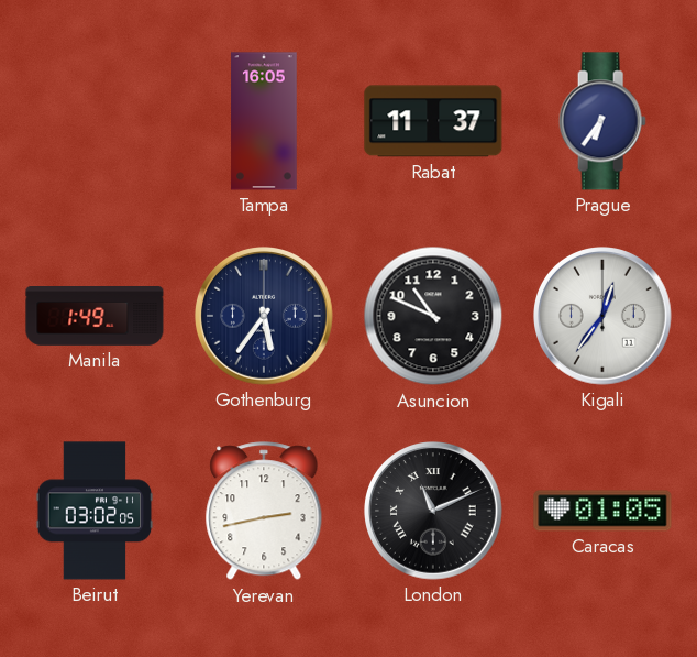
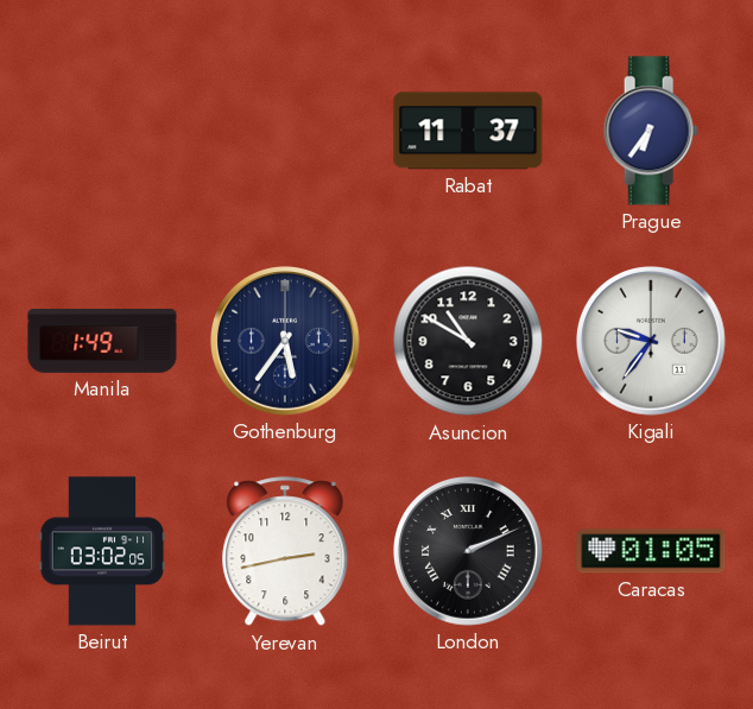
Tampa: 16:05 -> none (264, 121)
Asuncion: 10:49 -> 10:50 (468, 341)
Kigali: 12:36 -> 9:36 (652, 342)
London: 11:11 -> 2:11 (469, 552)
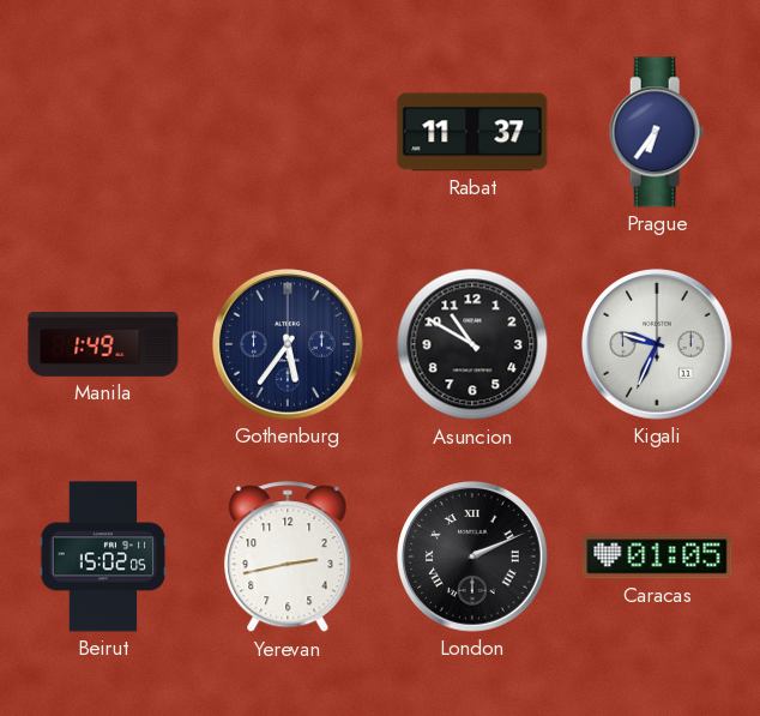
Kigali: 9:36 -> 9:34 (658, 345)
Beirut: 03:02 -> 15:02 (103, 556)
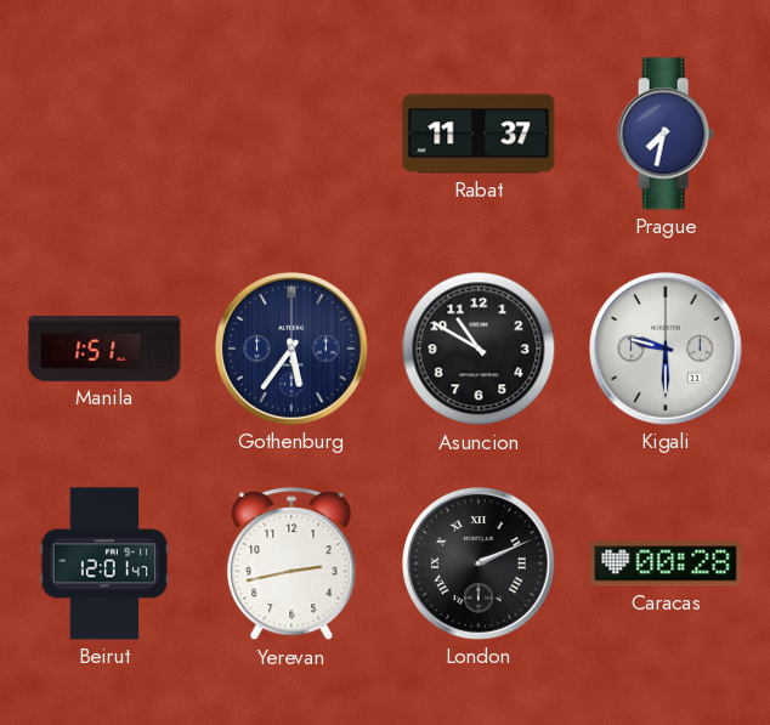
Prague: 6:36 -> 7:32 (666, 134)
Manila: 1:49 -> 1:51 (104, 350)
Kigali: 9:34 -> 9:30 (667, 350)
Beirut: 15:02 -> 12:01 (104, 563)
Caracas: 01:05 -> 00:28 (666, 563)
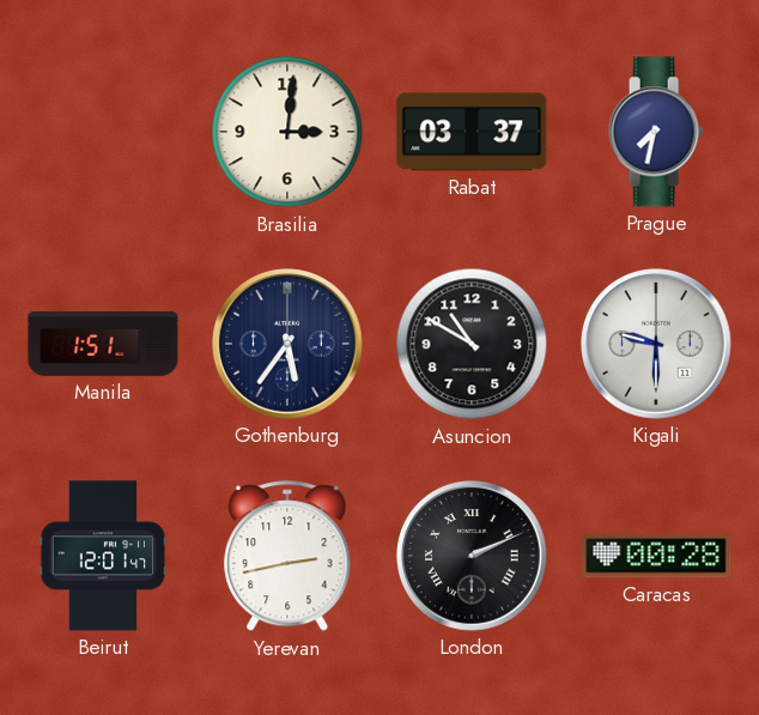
Brasilia: none -> 3:01 (287, 132)
Rabat: 11:37 -> 03:37 (472, 132)
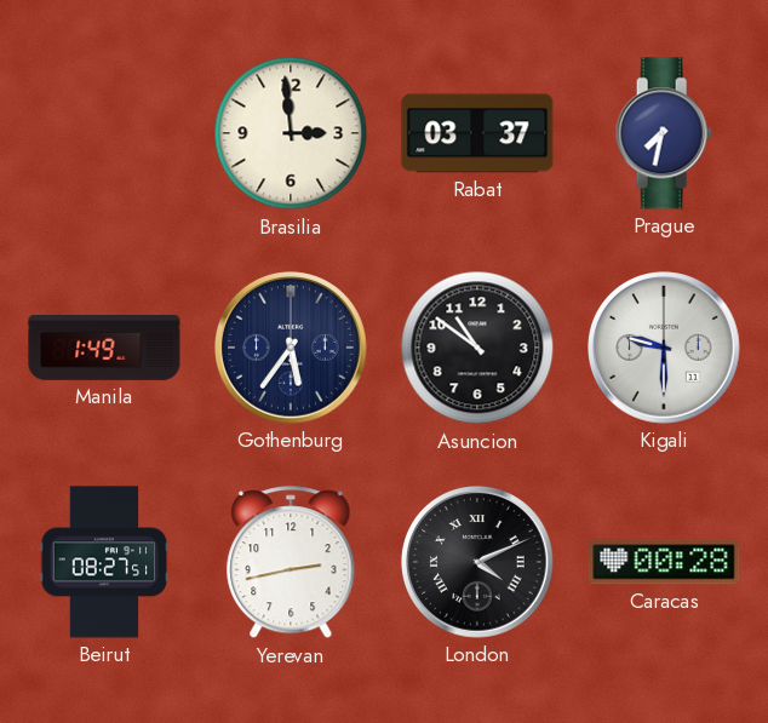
Brasilia: 3:01 -> 2:59 (291, 133)
Manila: 1:51 -> 1:49 (104, 349)
Asuncion: 10:50 -> 10:51 (477, 348)
Beirut: 12:01 -> 08:27 (104, 562)
London: 2:11 -> 4:11 (478, 563)
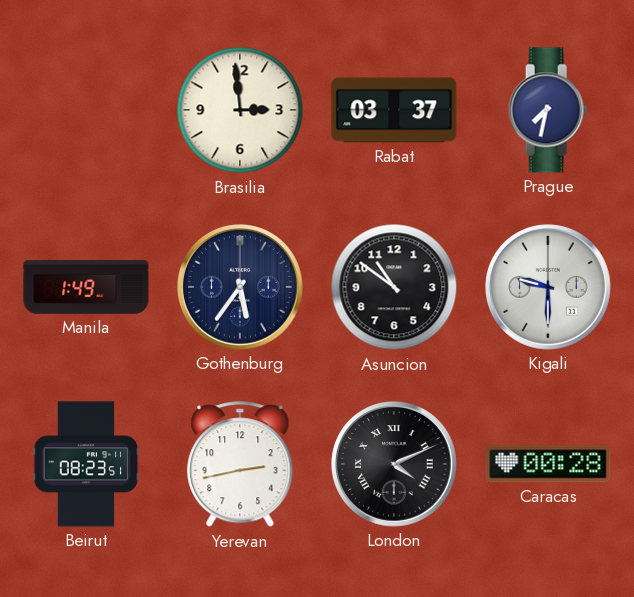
Beirut: 08:27 -> 08:23 (86, 464)
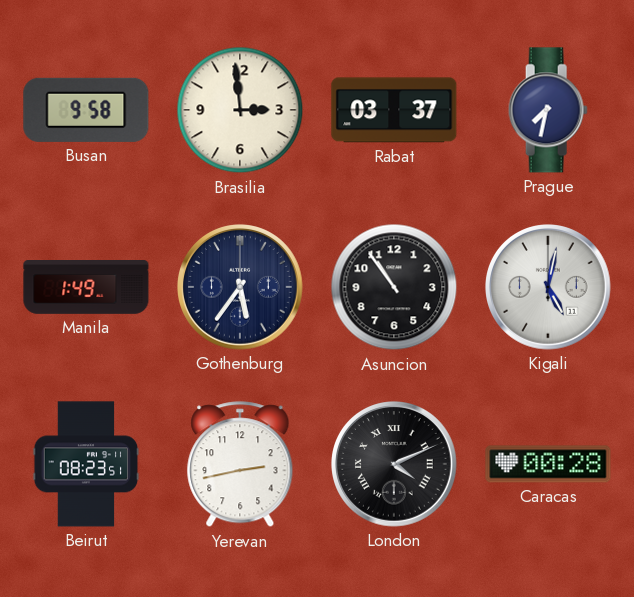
Busan: none -> 9:58 (86, 110)
Asuncion: 10:51 -> 10:54 (394, 287)
Kigali: 9:30 -> 5:02 (549, 288)
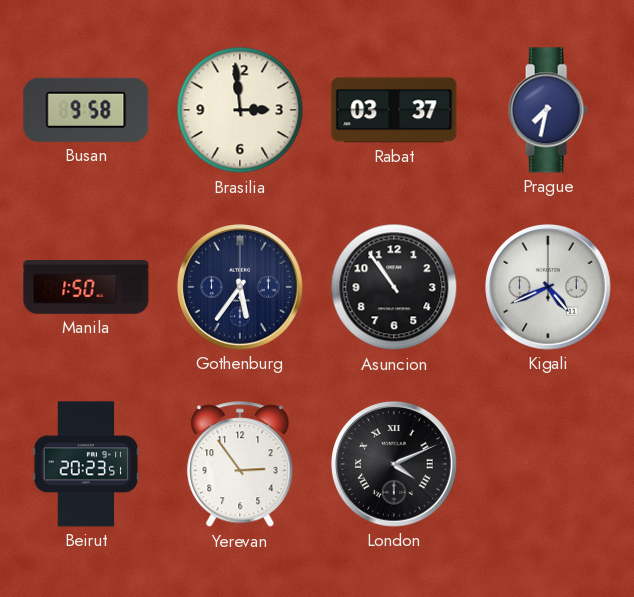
Manila: 1:49 -> 1:50 (86, 288)
Kigali: 5:02 -> 4:41 (549, 288)
Beirut: 08:23 -> 20:23 (86, 464)
Yerevan: 2:43 -> 2:54 (240, 465)
Caracas: 00:28 -> none (548, 464)
